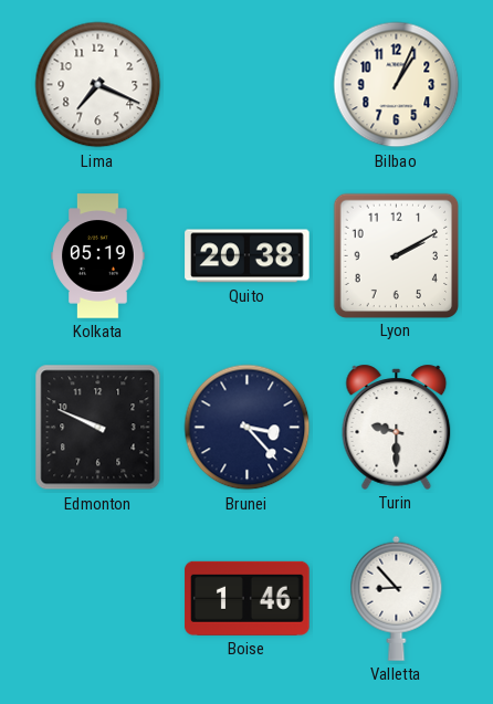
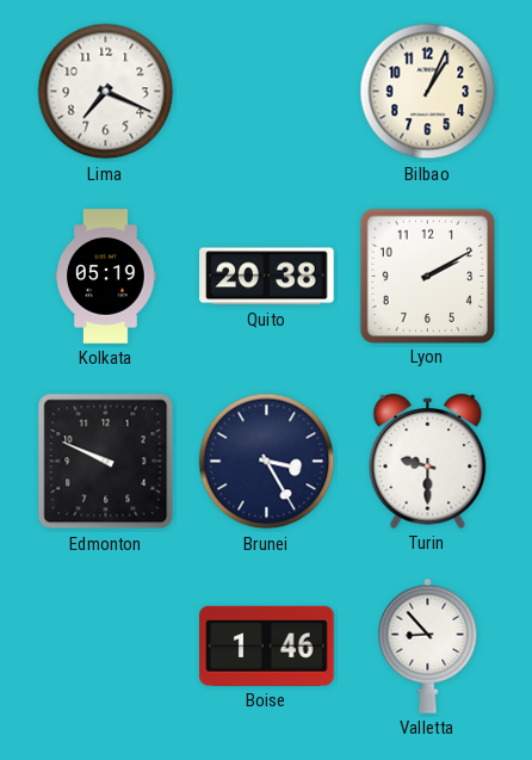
Brunei: 3:23 -> 3:25 (267, 462)
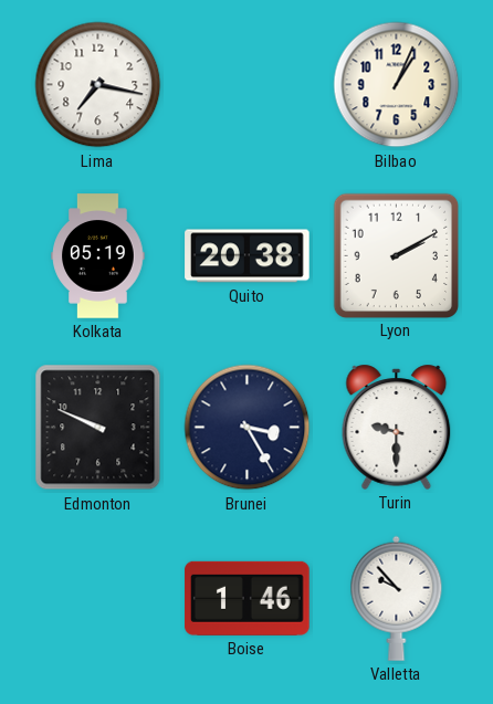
Lima: 7:19 -> 7:17 (98, 85)
Valletta: 8:53 -> 9:53 (397, 598)
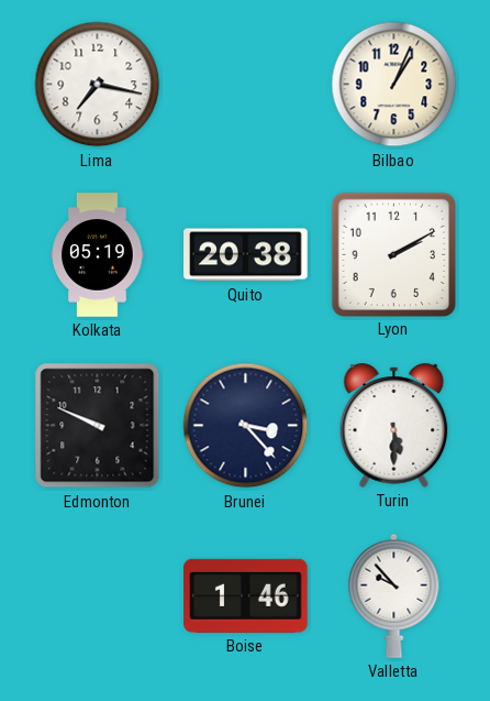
Brunei: 3:25 -> 3:23 (246, 426)
Turin: 9:30 -> 5:30 (394, 425)
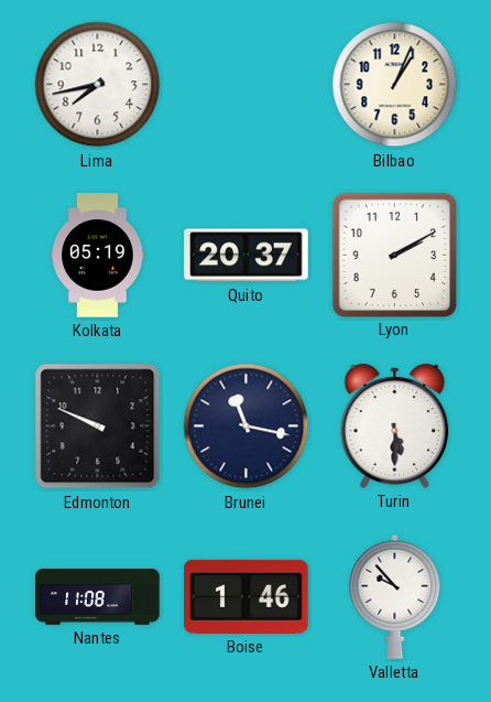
Lima: 7:17 -> 7:43 (98, 85)
Quito: 20:38 -> 20:37 (247, 256)
Brunei: 3:23 -> 11:17 (247, 426)
Nantes: none -> 11:08 (98, 597)
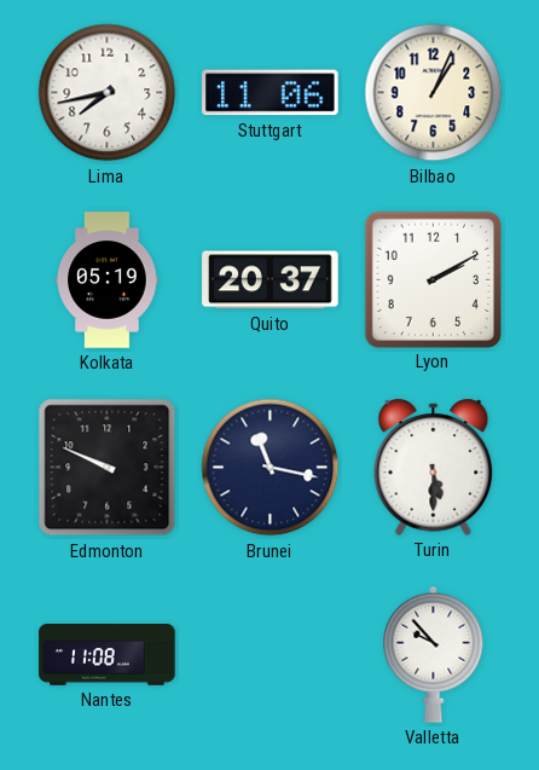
Stuttgart: none -> 11:06 (271, 93)
Boise: 1:46 -> none (247, 596)
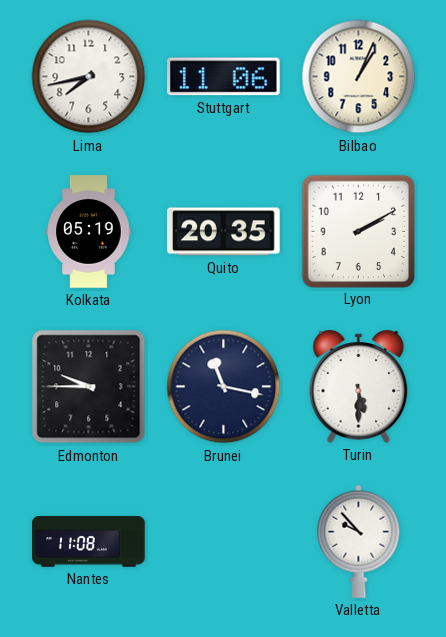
Quito: 20:37 -> 20:35 (224, 232)
Edmonton: 9:49 -> 9:45 (89, 387)
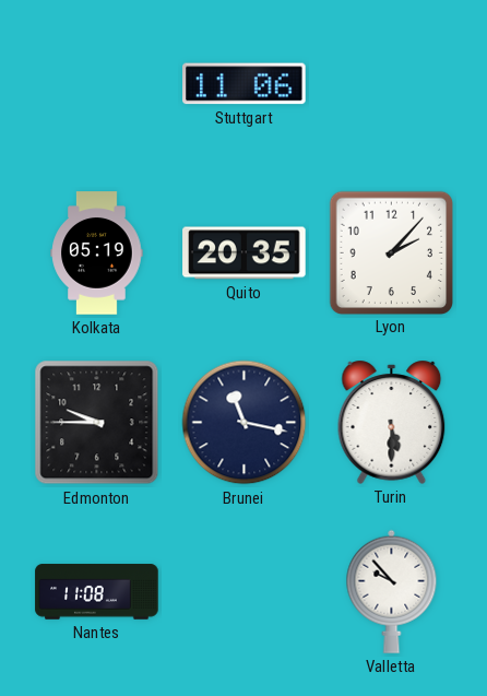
Lima: 7:43 -> none (89, 77)
Bilbao: 1:04 -> none (359, 77)
Lyon: 2:10 -> 2:07 (391, 252)
